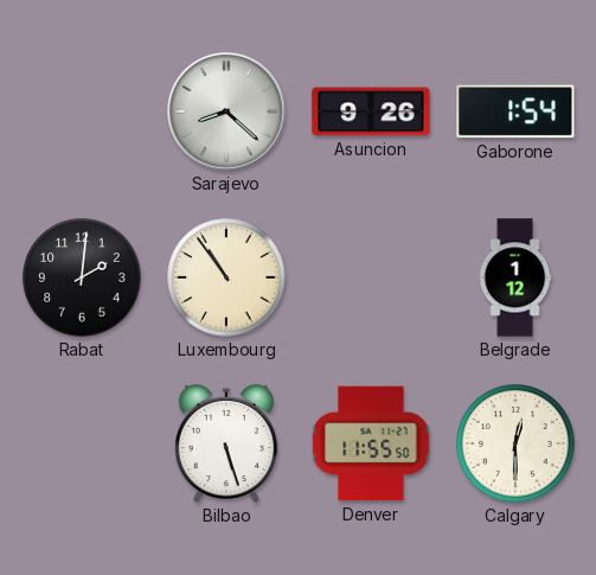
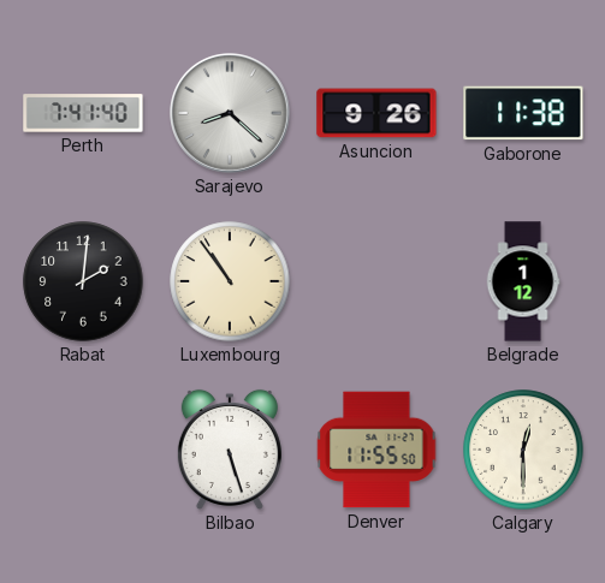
Perth: none -> 7:41 (83, 113)
Gaborone: 1:54 -> 11:38 (523, 113)
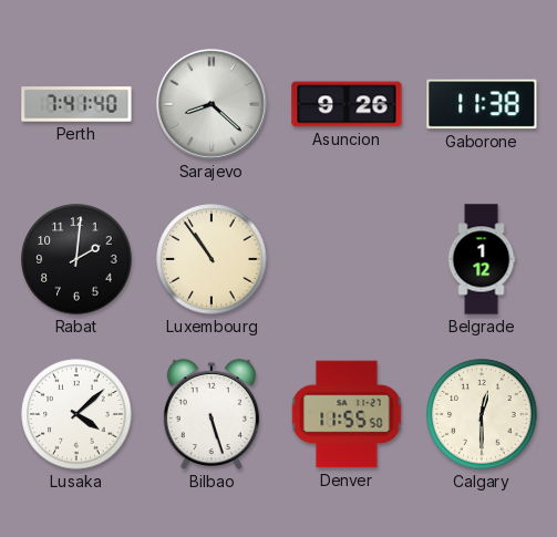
Lusaka: none -> 4:08 (76, 414)
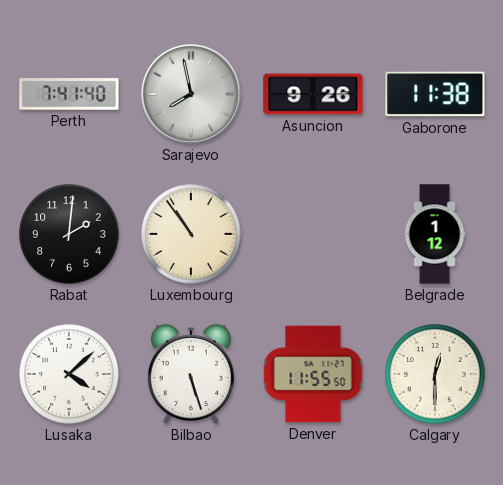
Sarajevo: 8:22 -> 7:58 (192, 95)
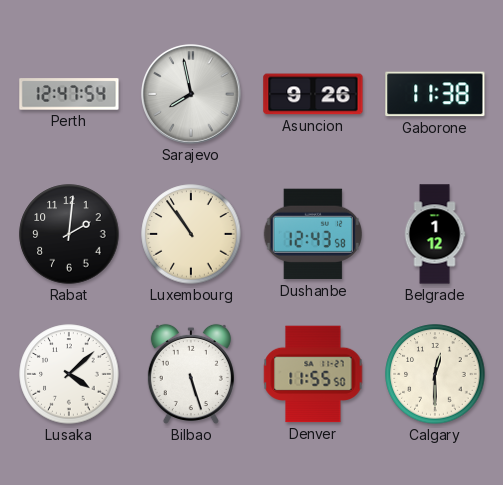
Perth: 7:41 -> 12:47 (69, 94)
Dushanbe: none -> 12:43 (313, 234)
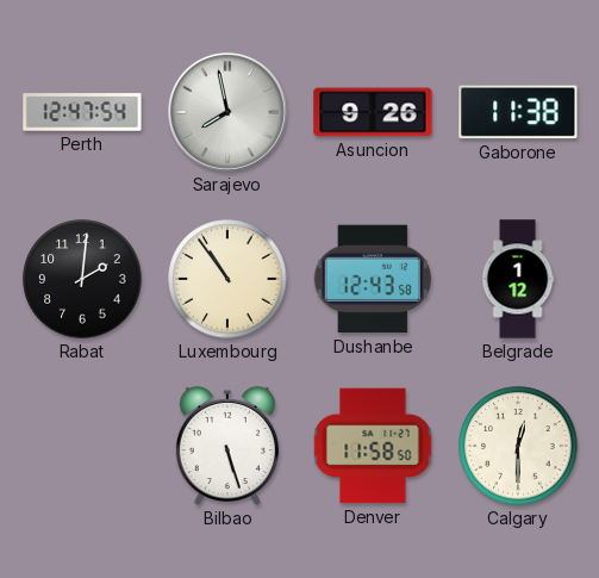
Lusaka: 4:08 -> none (69, 374)
Denver: 11:55 -> 11:58 (373, 446)
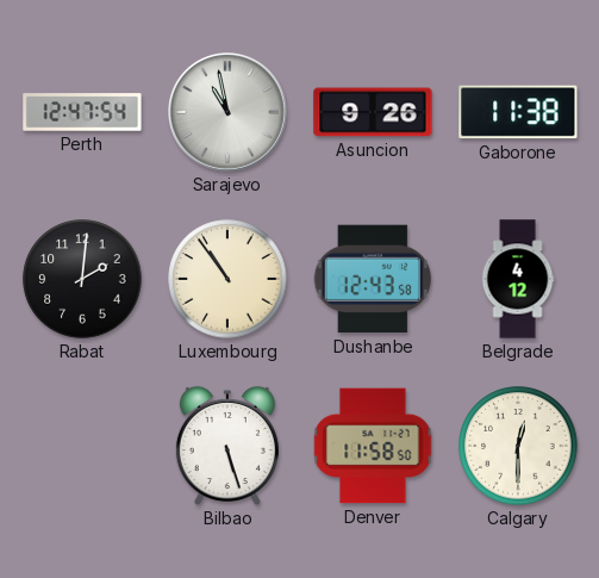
Sarajevo: 7:58 -> 10:58 (229, 113)
Belgrade: 1:12 -> 4:12 (518, 279)
